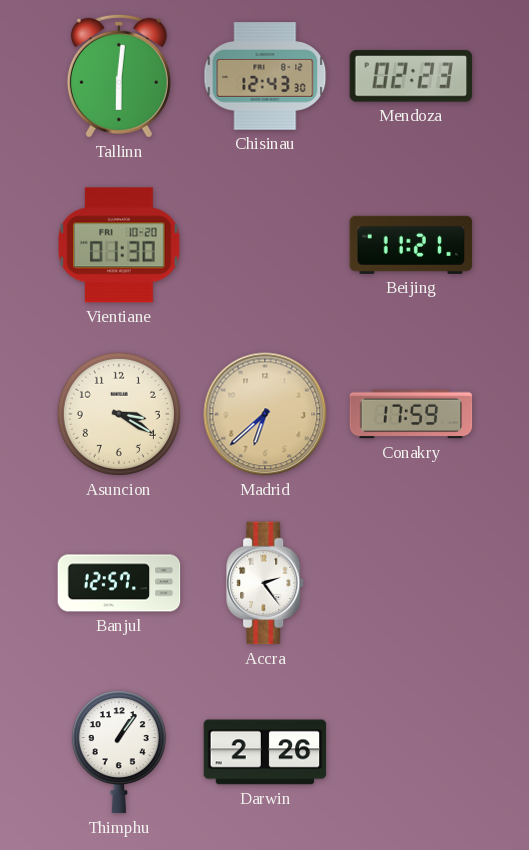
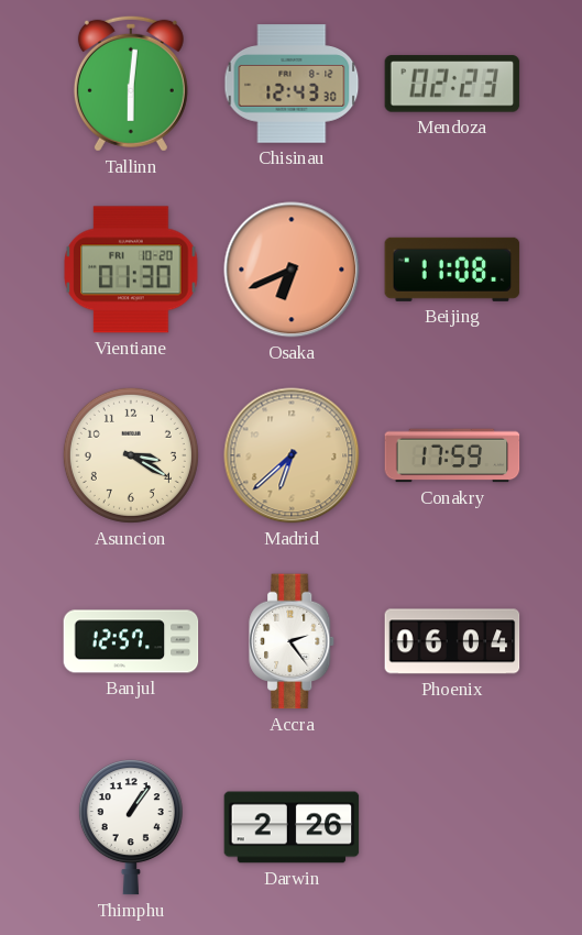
Osaka: none -> 6:41 (292, 269)
Beijing: 11:21 -> 11:08 (452, 269)
Phoenix: none -> 06:04 (452, 641)
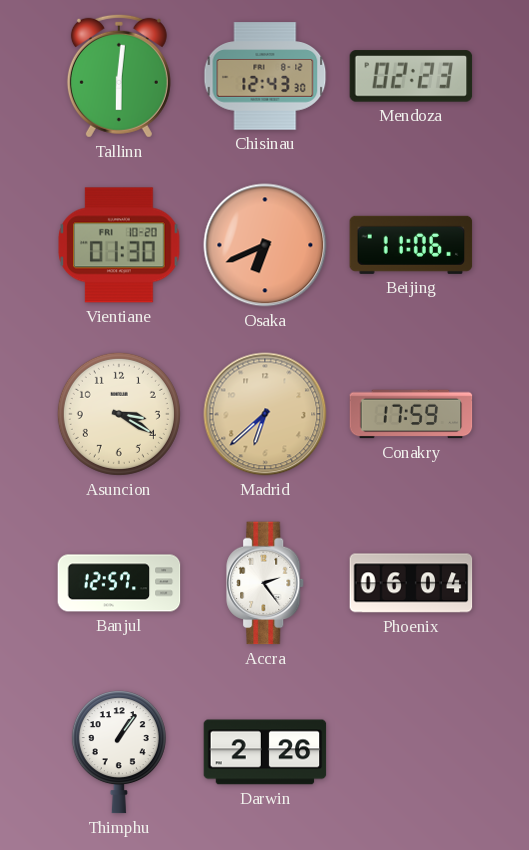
Beijing: 11:08 -> 11:06 (411, 245)
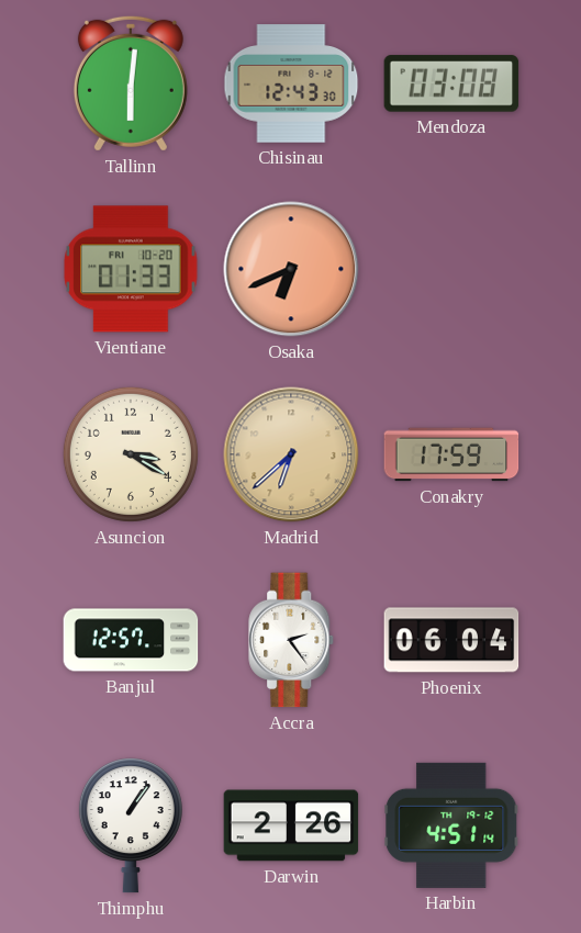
Mendoza: 02:23 -> 03:08 (451, 83)
Vientiane: 01:30 -> 01:33 (131, 269)
Beijing: 11:06 -> none (411, 245)
Harbin: none -> 4:51 (451, 825)
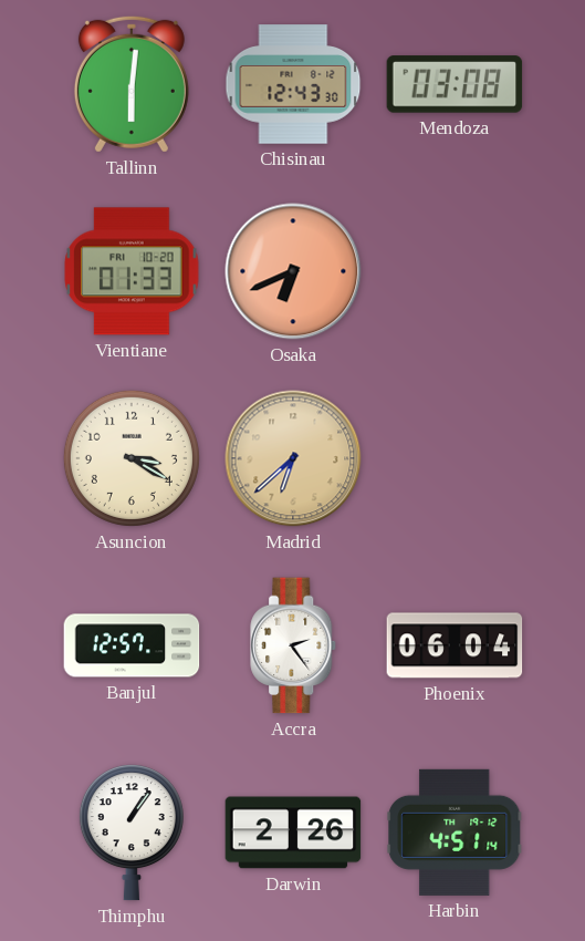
Conakry: 17:59 -> none (451, 454)
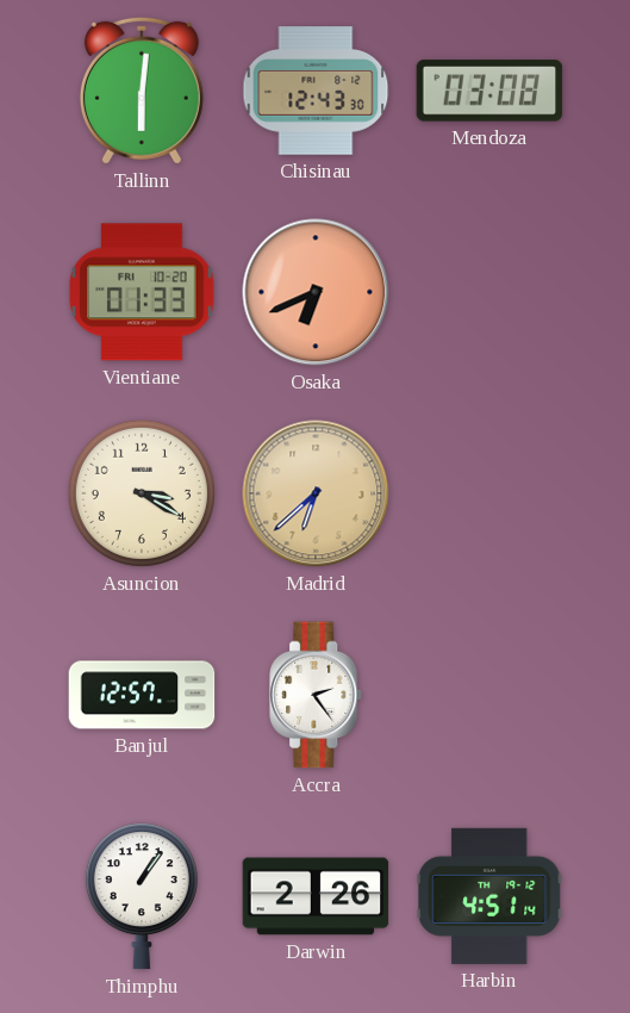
Phoenix: 06:04 -> none (455, 645)
